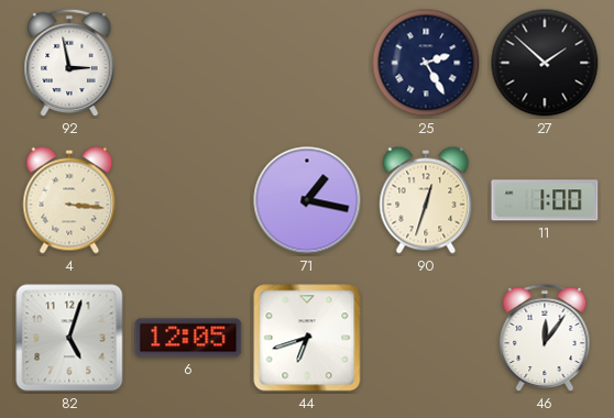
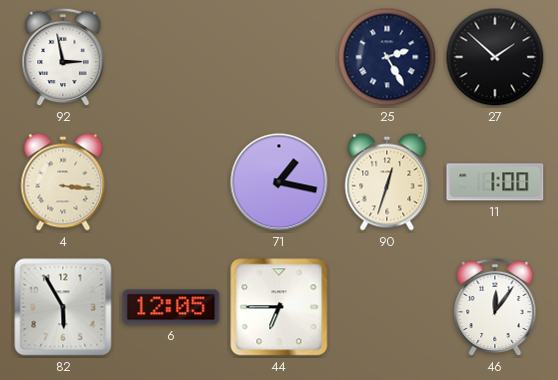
82: 5:03 -> 5:55 (63, 307)
44: 6:42 -> 6:45 (279, 307)
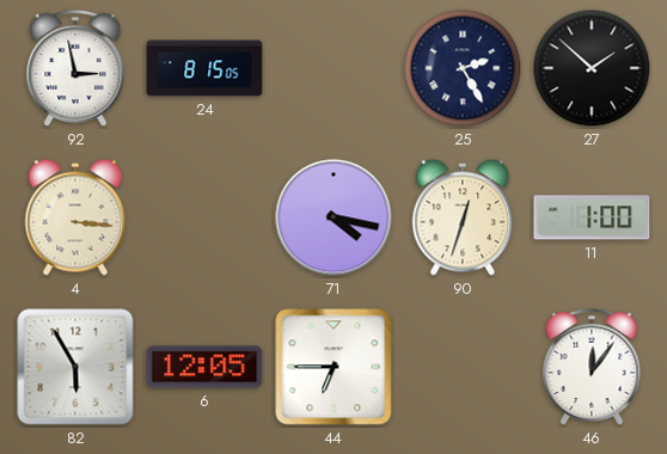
24: none -> 8:15 (204, 68)
71: 1:17 -> 4:17 (333, 217)
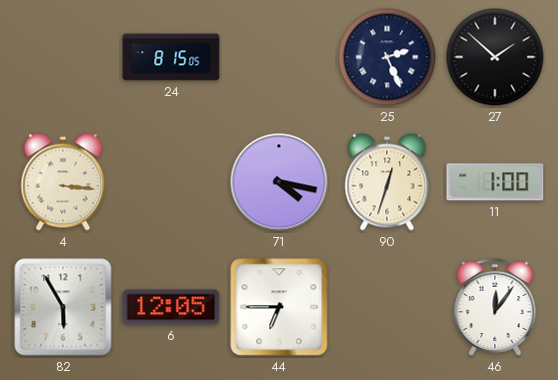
92: 2:58 -> none (75, 68)
25: 2:25 -> 2:26 (387, 57)
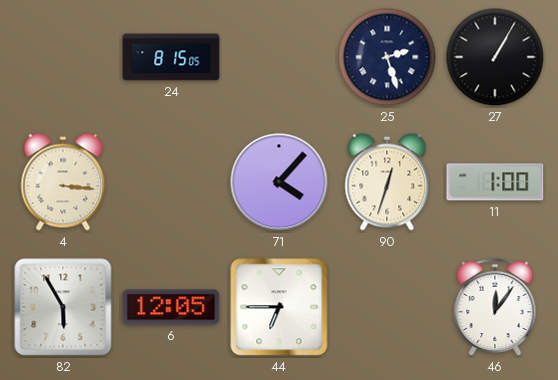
25: 2:26 -> 2:27 (387, 57)
27: 1:52 -> 1:05 (495, 57)
71: 4:17 -> 4:07 (279, 182)
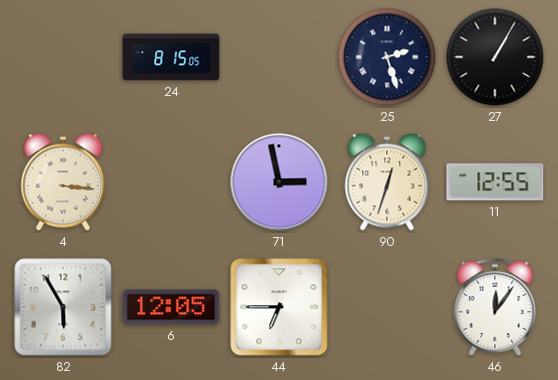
71: 4:07 -> 2:58 (279, 182)
11: 1:00 -> 12:55 (495, 182)
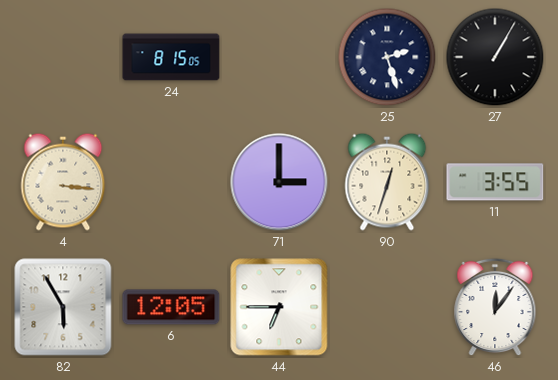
71: 2:58 -> 3:00 (279, 182)
11: 12:55 -> 3:55 (495, 182)
